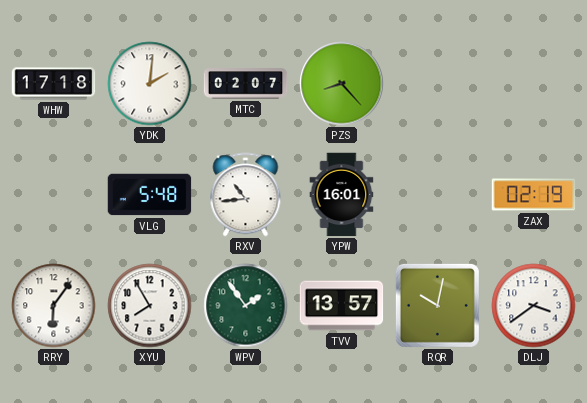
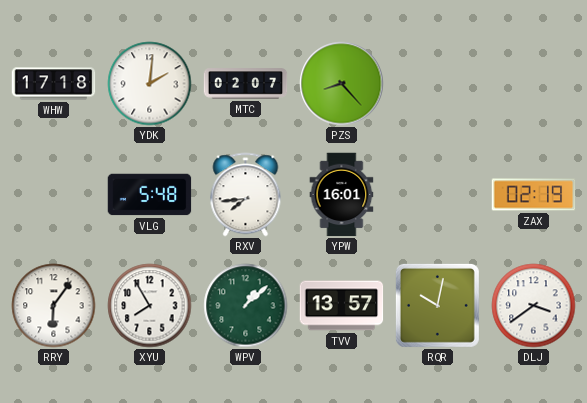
RXV: 10:44 -> 7:44 (246, 195)
WPV: 1:54 -> 1:08 (246, 306)
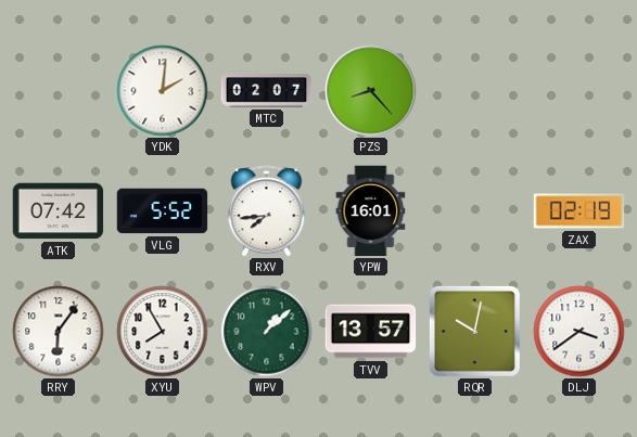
WHW: 17:18 -> none (54, 84)
ATK: none -> 07:42 (59, 211)
VLG: 5:48 -> 5:52 (163, 211)
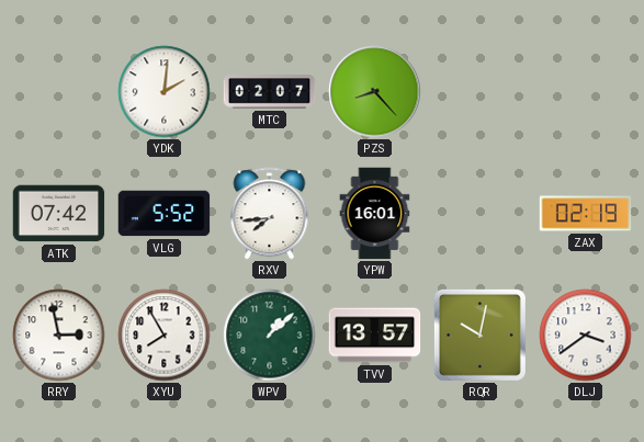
RRY: 6:06 -> 2:58 (59, 336)
